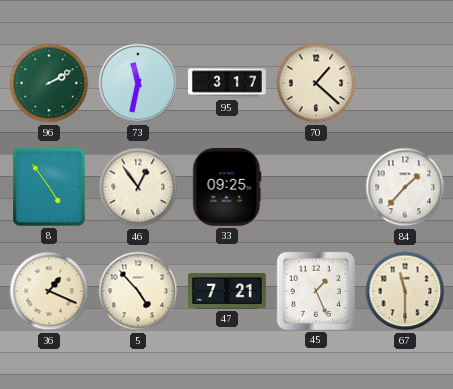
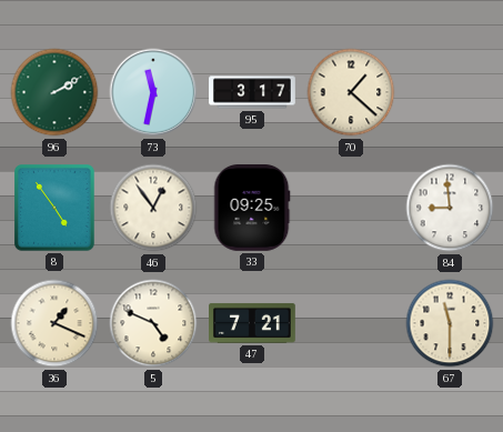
84: 1:37 -> 8:59 (450, 208)
5: 4:53 -> 4:49 (153, 323)
45: 1:26 -> none (316, 291)
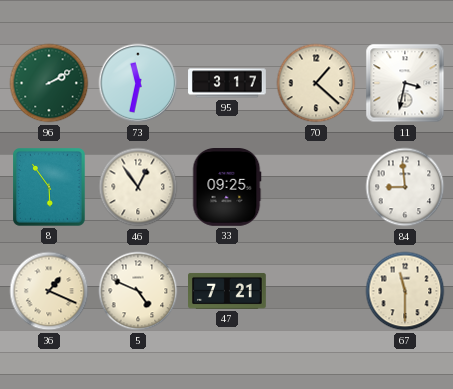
11: none -> 3:32 (405, 83)
8: 4:54 -> 5:54 (50, 188)
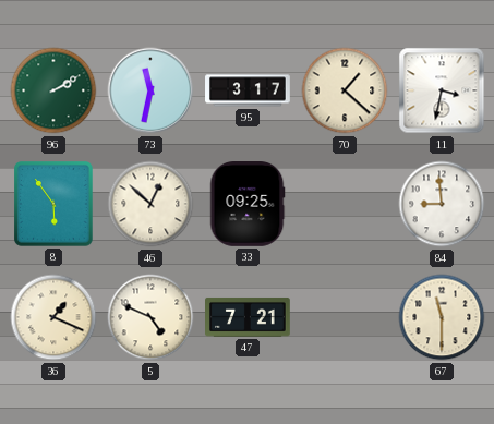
46: 12:54 -> 12:52 (150, 204)
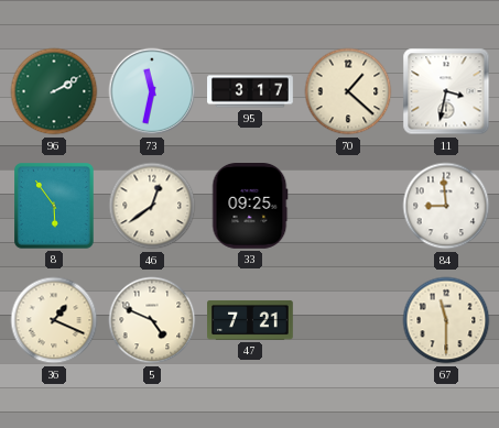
46: 12:52 -> 12:39 (152, 206)
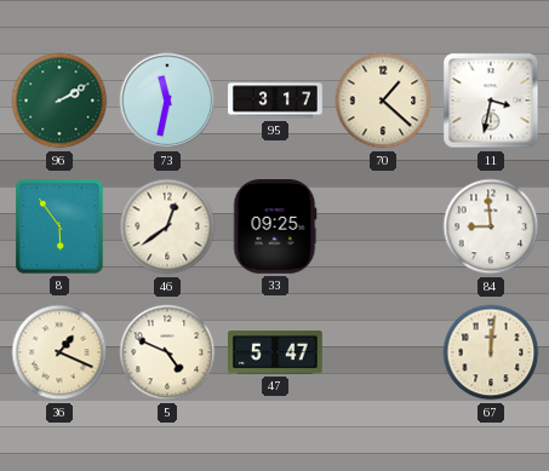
47: 7:21 -> 5:47 (276, 352)
67: 11:30 -> 12:01 (491, 352)
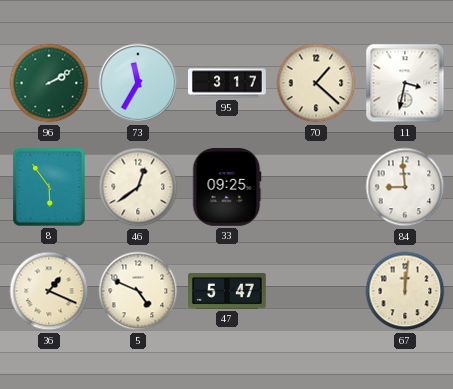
73: 11:32 -> 11:35 (138, 83)
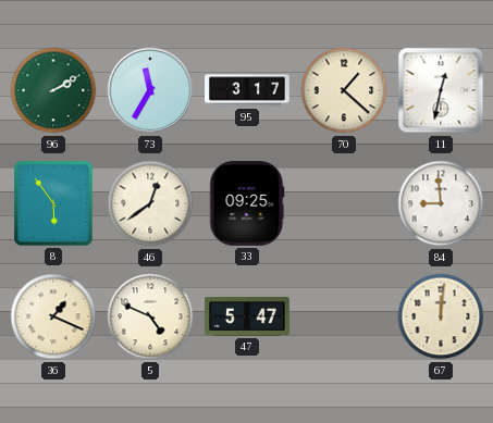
11: 3:32 -> 12:32 (441, 90)
